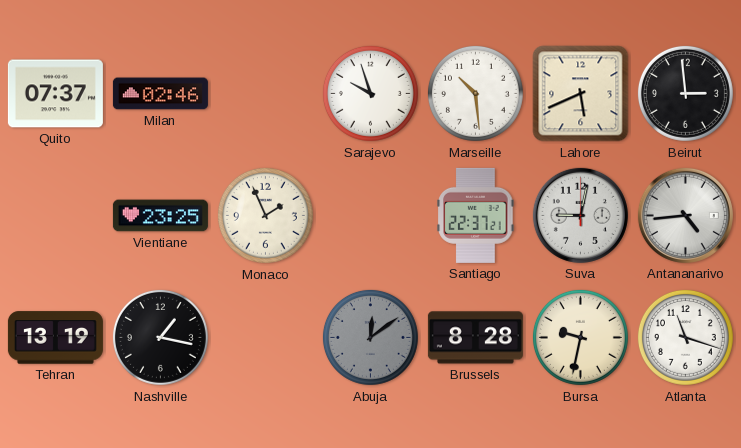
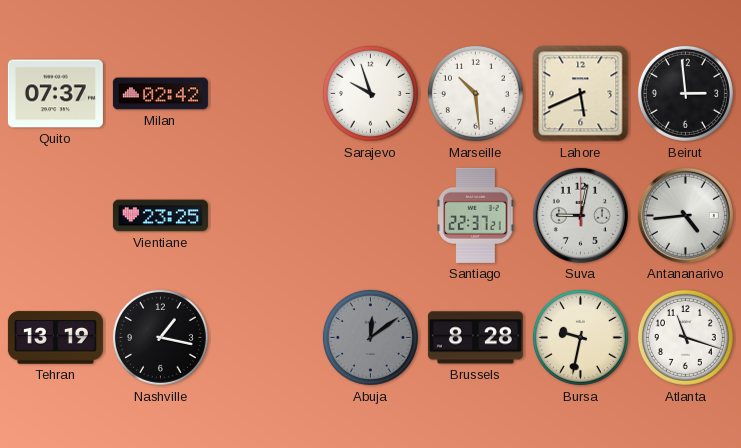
Milan: 02:46 -> 02:42 (160, 94)
Monaco: 1:56 -> none (265, 215)
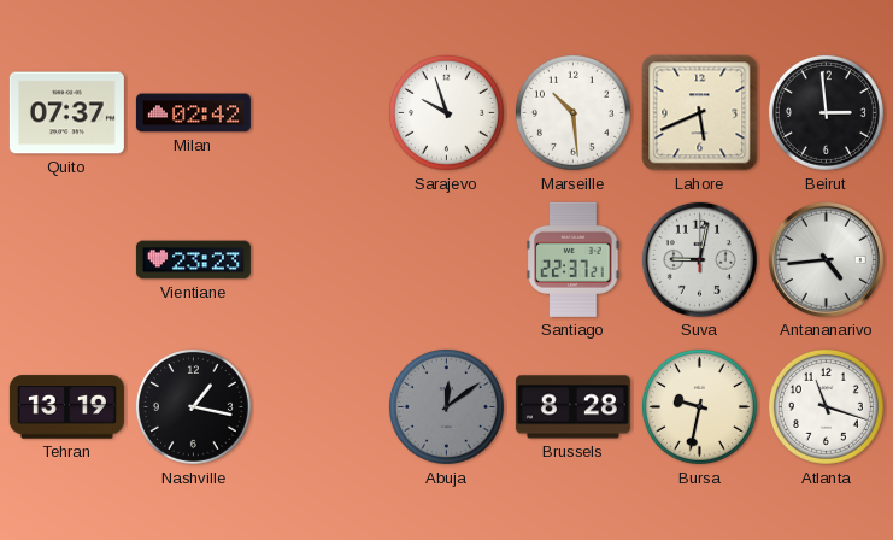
Vientiane: 23:25 -> 23:23 (193, 260)
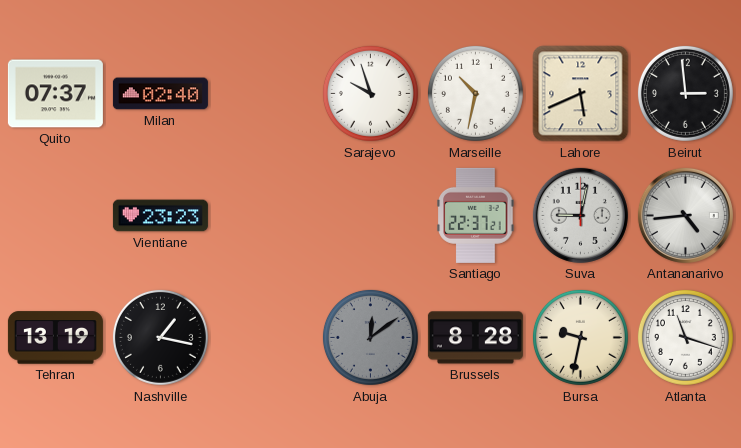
Milan: 02:42 -> 02:40 (160, 94)
Marseille: 10:29 -> 10:32 (475, 93)
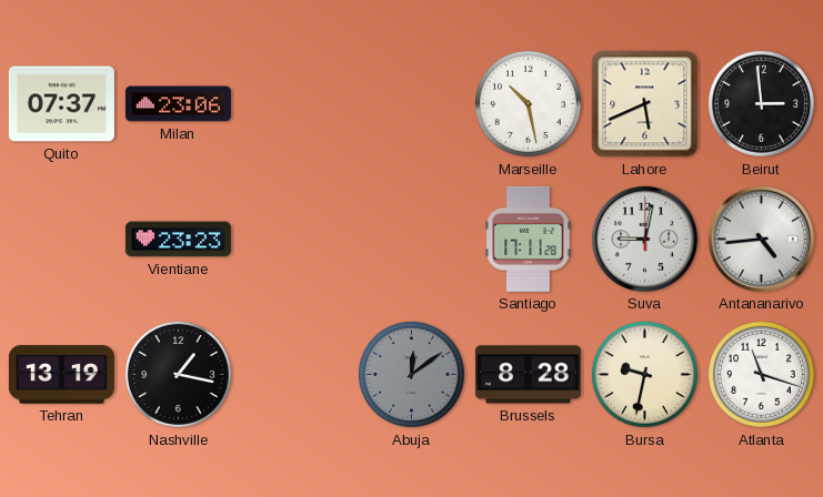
Milan: 02:40 -> 23:06 (178, 104)
Sarajevo: 9:57 -> none (370, 93)
Marseille: 10:32 -> 10:28 (528, 103)
Santiago: 22:37 -> 17:11 (529, 239)
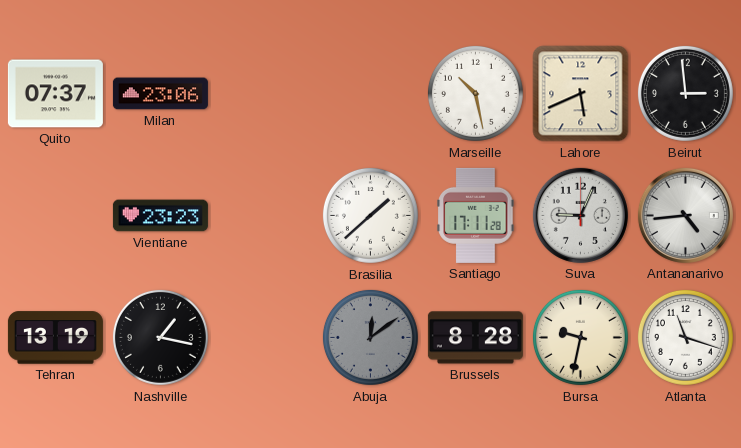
Brasilia: none -> 1:38 (370, 215)
Suva: 9:02 -> 9:04 (580, 215)
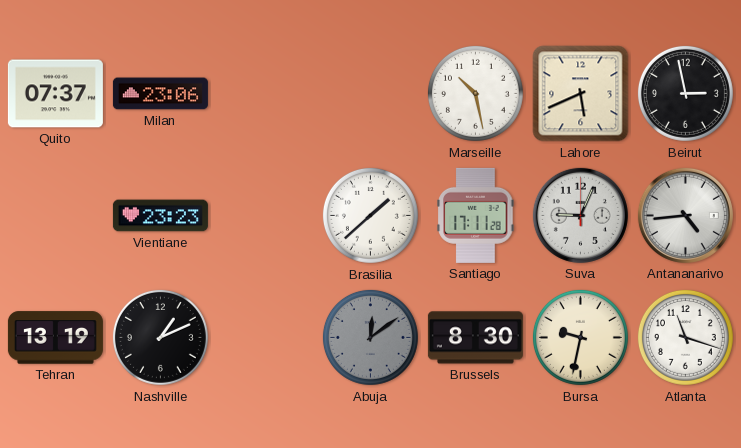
Beirut: 2:59 -> 2:58 (685, 93)
Nashville: 1:17 -> 1:11 (160, 337)
Brussels: 8:28 -> 8:30 (475, 338)
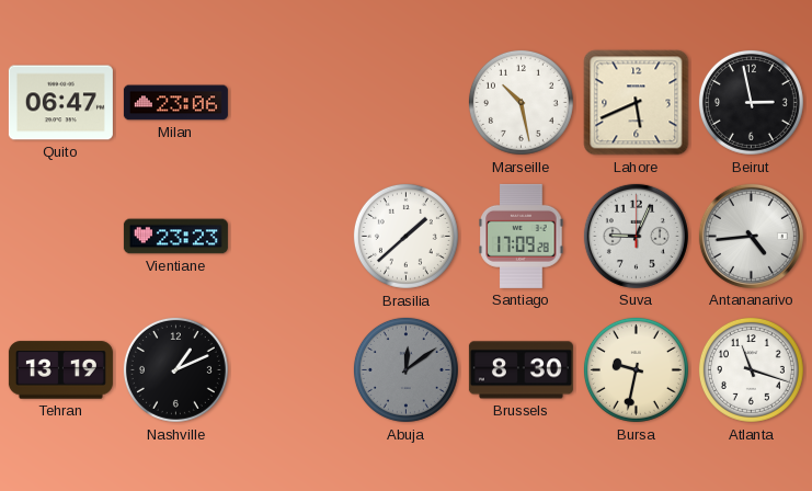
Quito: 07:37 -> 06:47 (60, 103)
Santiago: 17:11 -> 17:09 (522, 236)
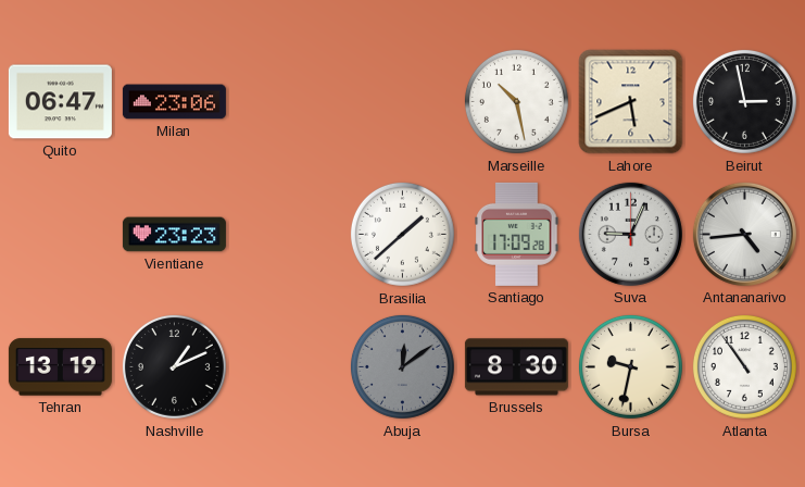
Atlanta: 11:18 -> 10:54 (744, 366)
